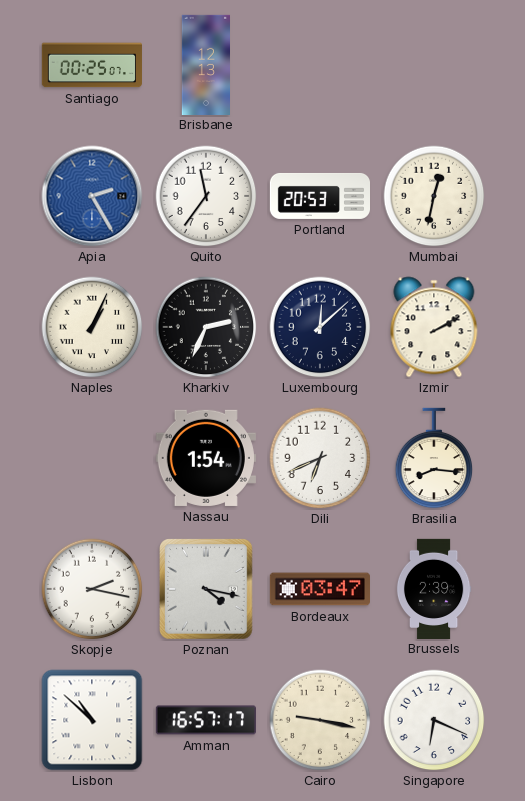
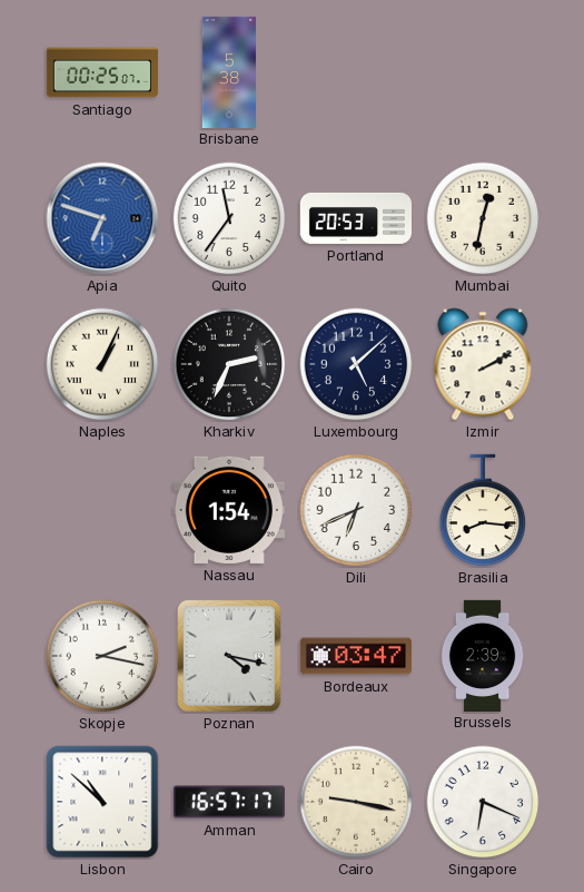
Brisbane: 12:13 -> 5:38 (228, 71)
Apia: 2:25 -> 6:48 (102, 218)
Luxembourg: 12:08 -> 5:08 (356, 364)
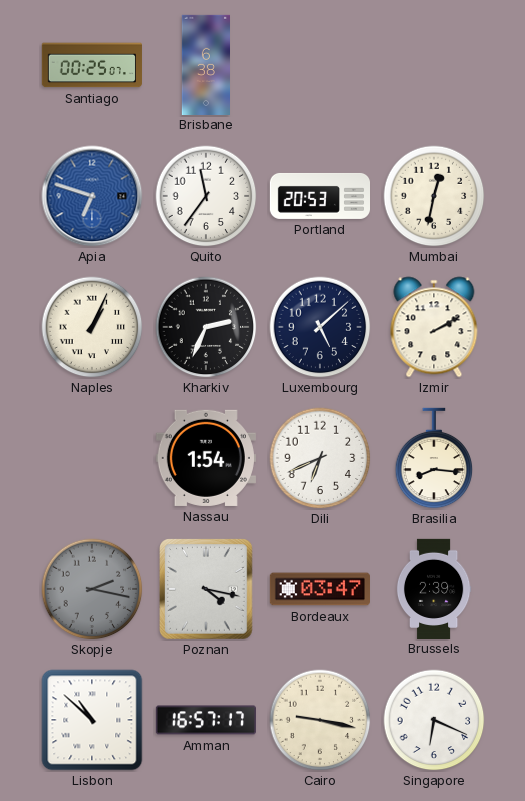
Brisbane: 5:38 -> 6:38 (205, 64)
Skopje dial: white -> grey (92, 589)
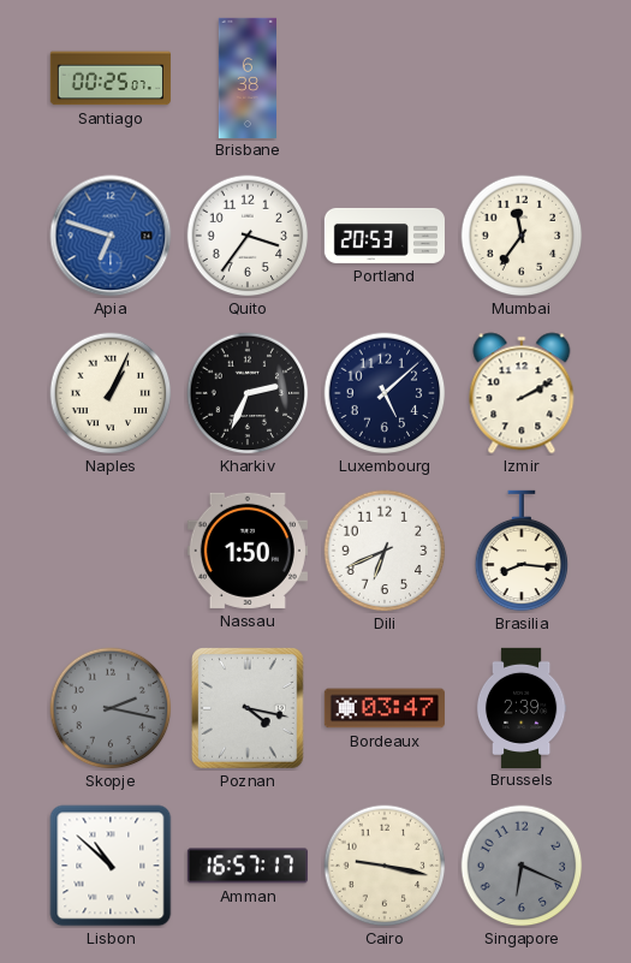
Quito: 11:36 -> 3:36 (248, 236)
Mumbai: 12:32 -> 11:36 (522, 236)
Nassau: 1:54 -> 1:50 (248, 551)
Singapore dial: white -> grey (522, 866)
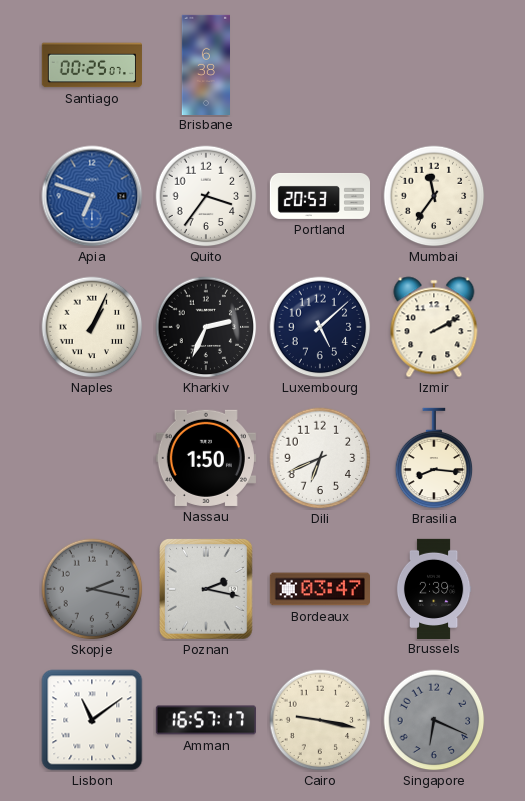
Poznan: 4:17 -> 2:17 (207, 590)
Lisbon: 10:52 -> 11:09 (92, 720)
